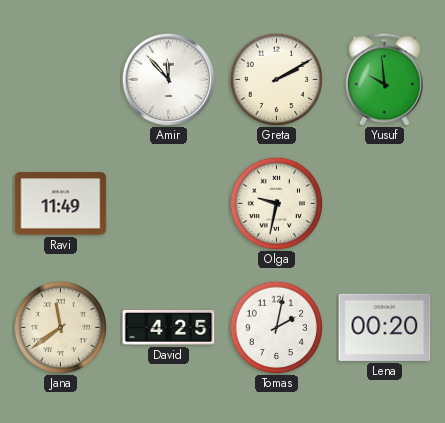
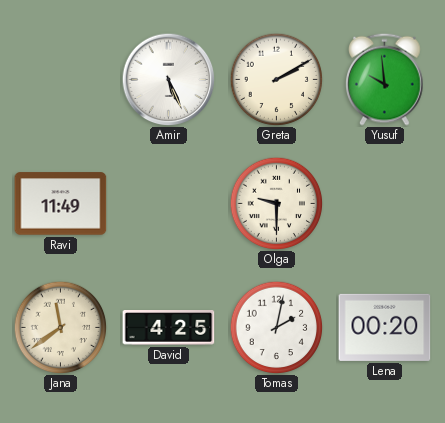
Amir: 11:53 -> 5:26 (168, 79)
Olga: 9:32 -> 9:30 (276, 203)
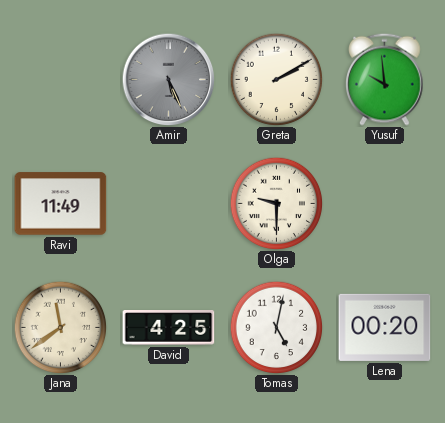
Amir dial: white -> grey (168, 79)
Tomas: 2:02 -> 5:02 (276, 327)
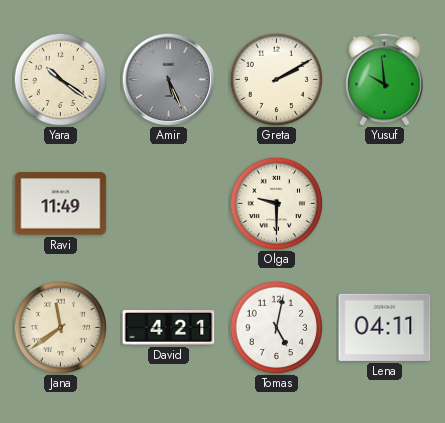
Yara: none -> 10:21 (60, 79)
David: 4:25 -> 4:21 (169, 328)
Lena: 00:20 -> 04:11 (385, 327)
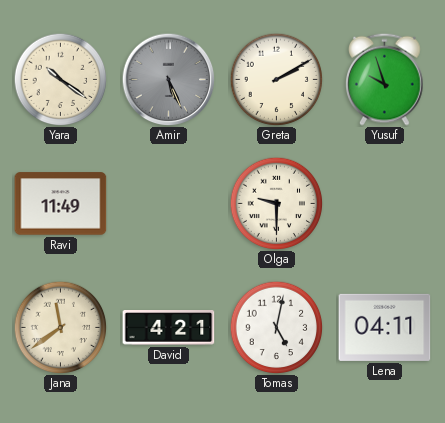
Yusuf: 9:59 -> 9:57 (385, 79)
